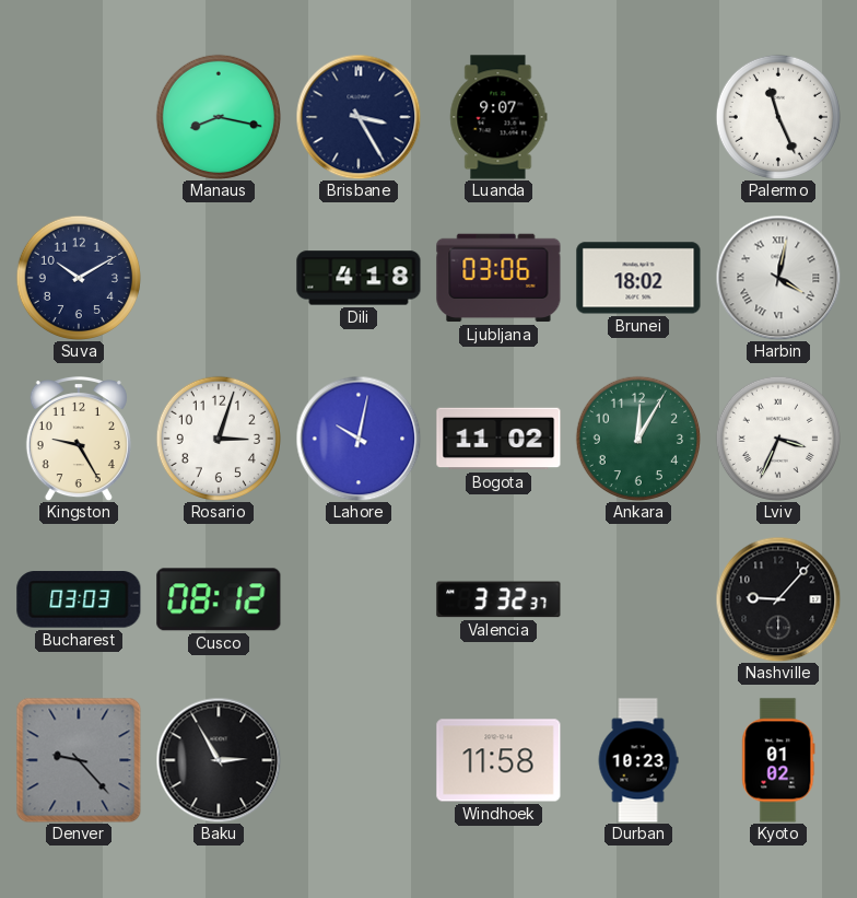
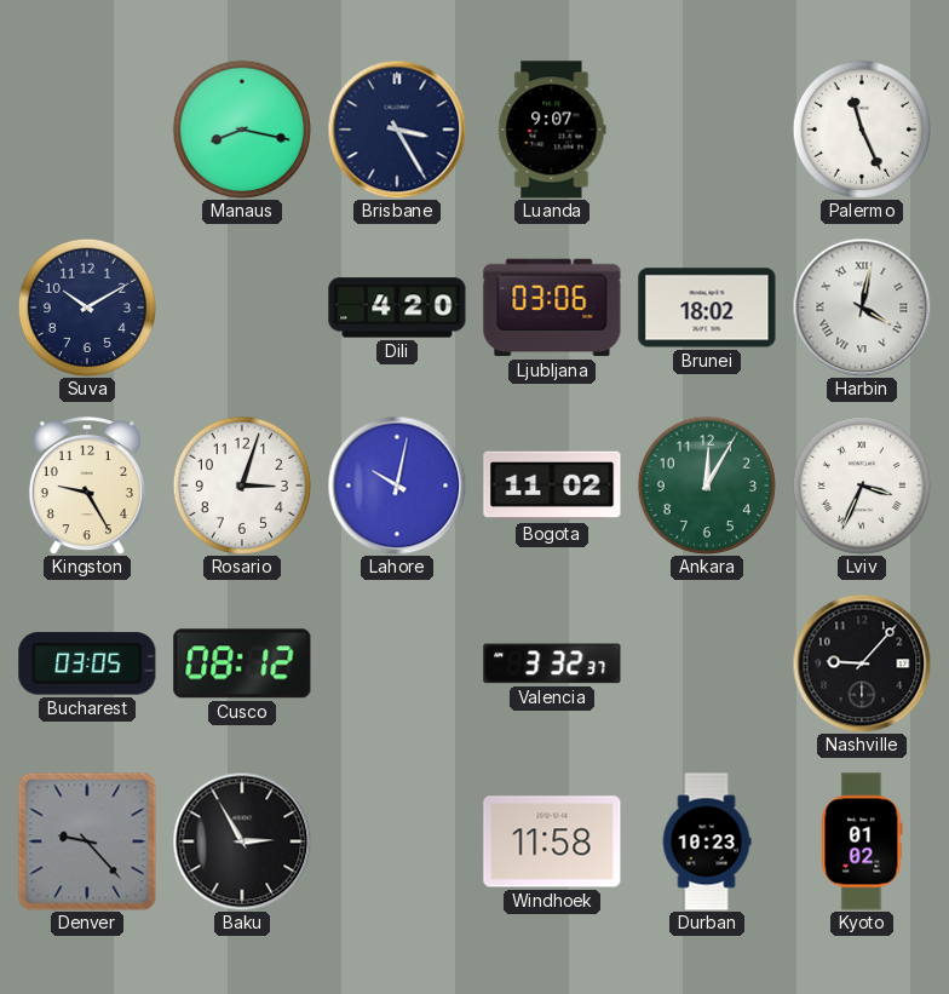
Dili: 4:18 -> 4:20 (397, 308)
Bucharest: 03:03 -> 03:05 (87, 663)
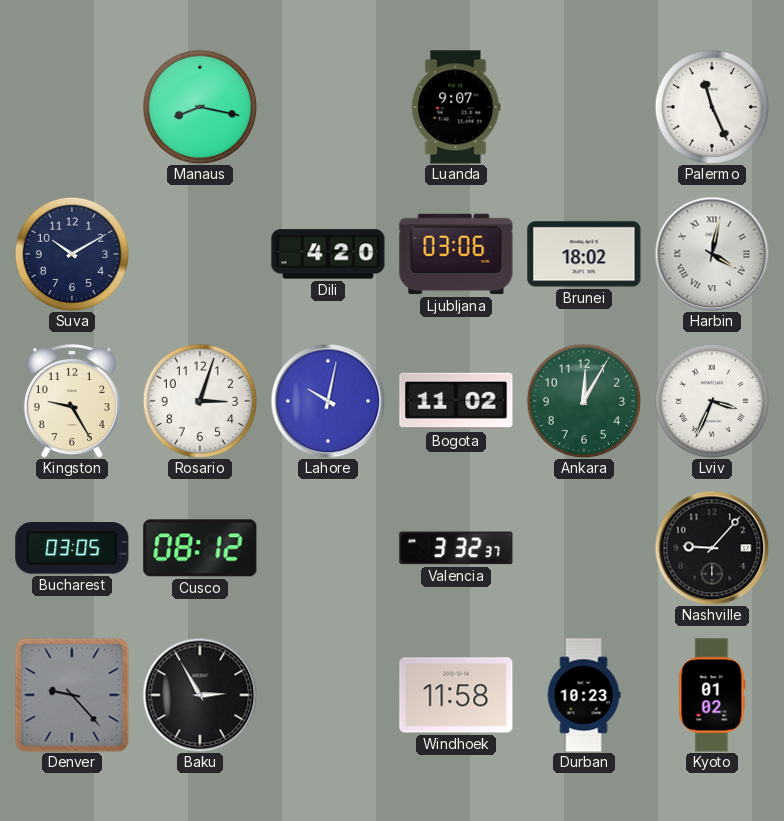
Brisbane: 3:25 -> none (397, 130)
